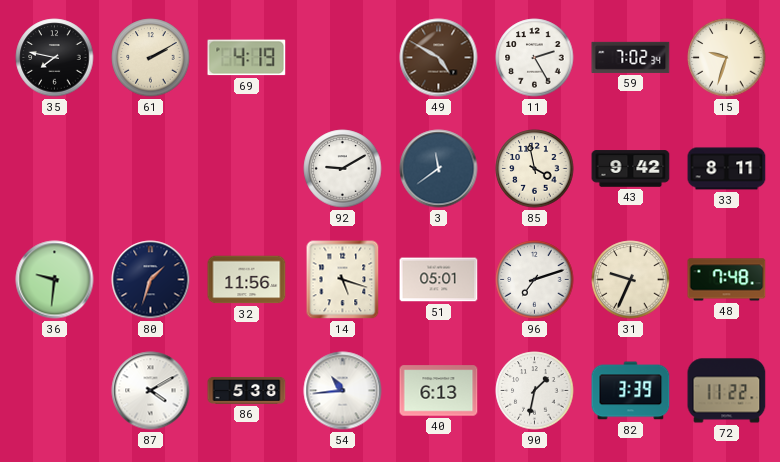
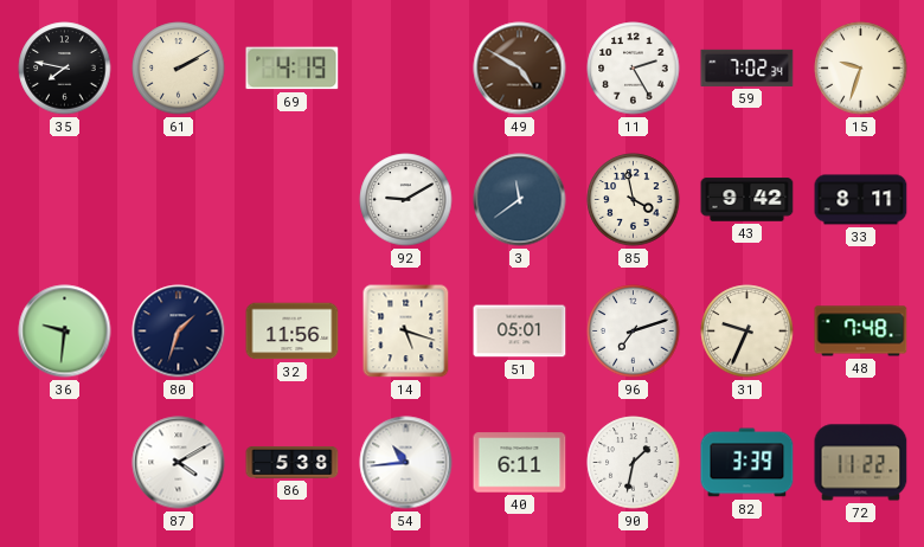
40: 6:13 -> 6:11 (520, 463)
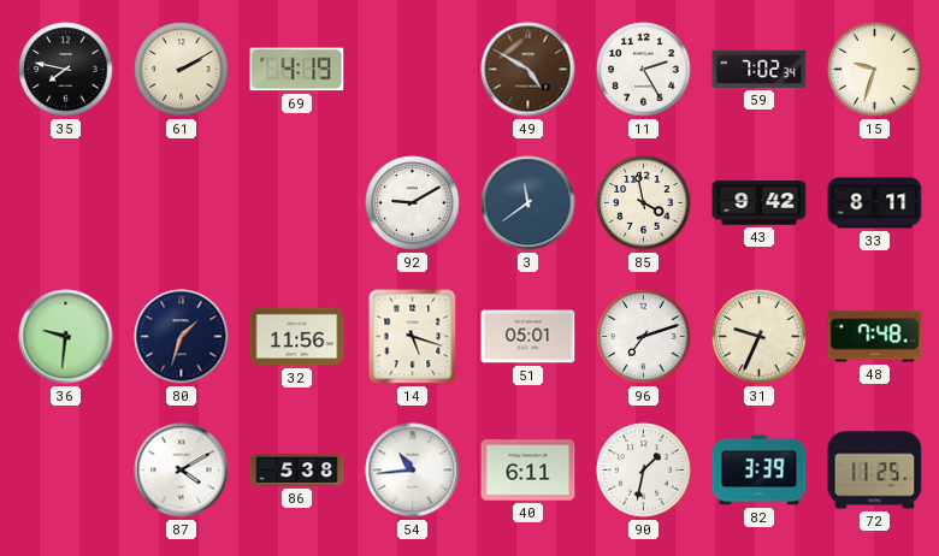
72: 11:22 -> 11:25 (875, 471)
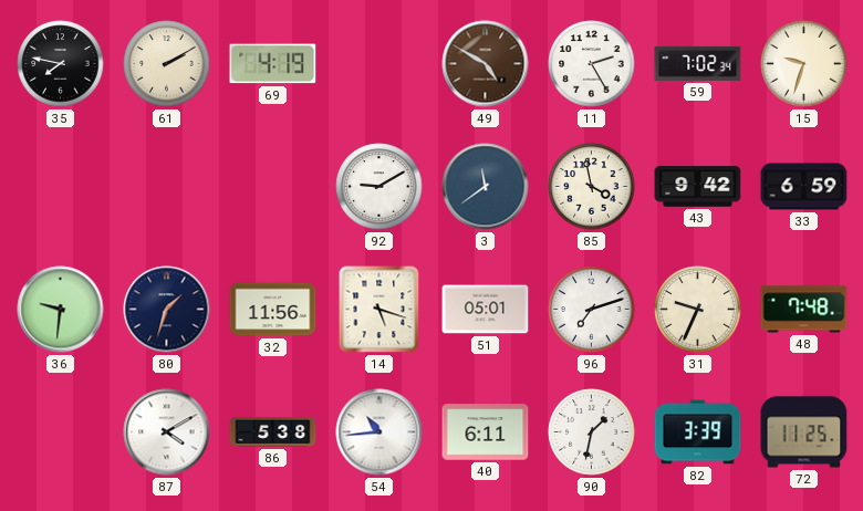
33: 8:11 -> 6:59 (804, 187)
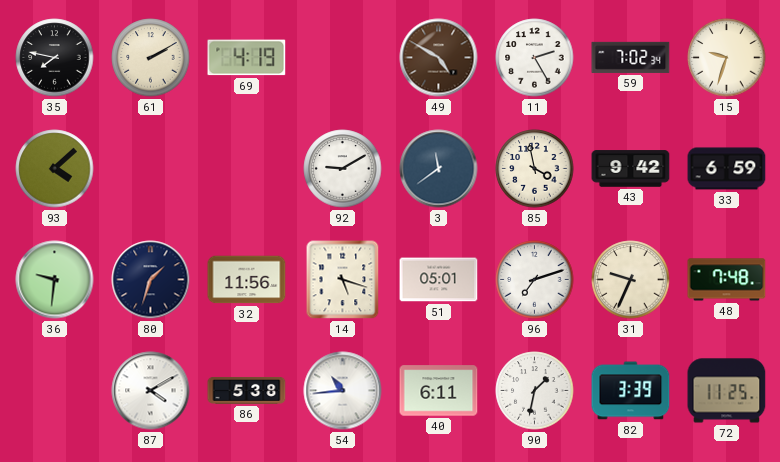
93: none -> 4:08 (55, 169)
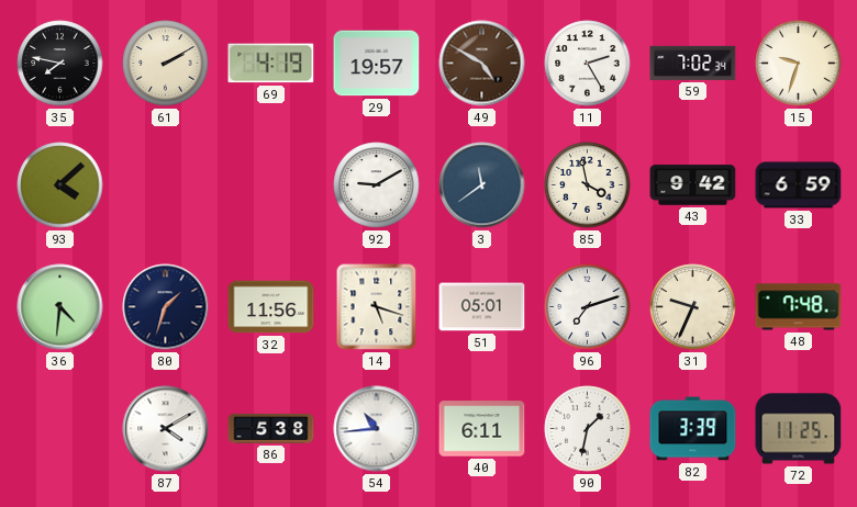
29: none -> 19:57 (377, 64)
36: 9:31 -> 4:31 (60, 307)
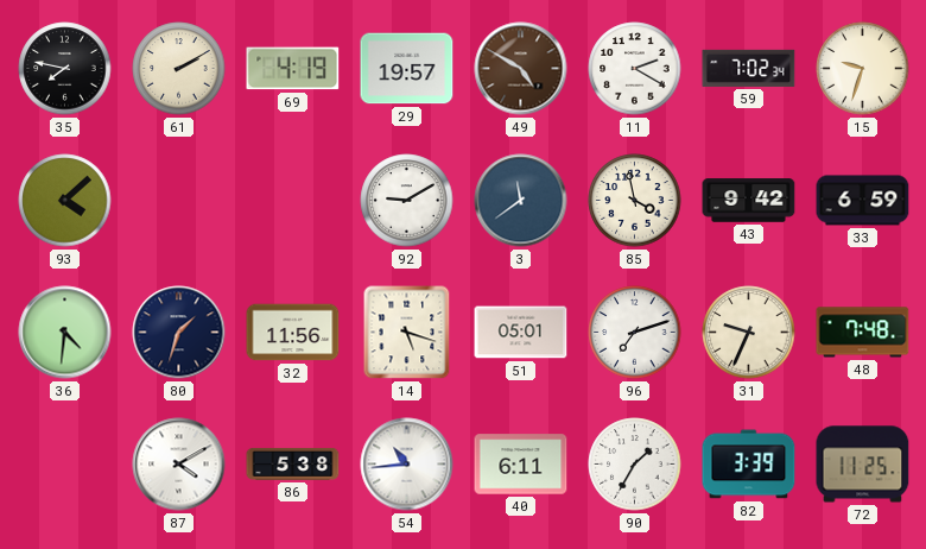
11: 2:25 -> 2:20 (635, 69)
90: 1:32 -> 1:35 (635, 465)
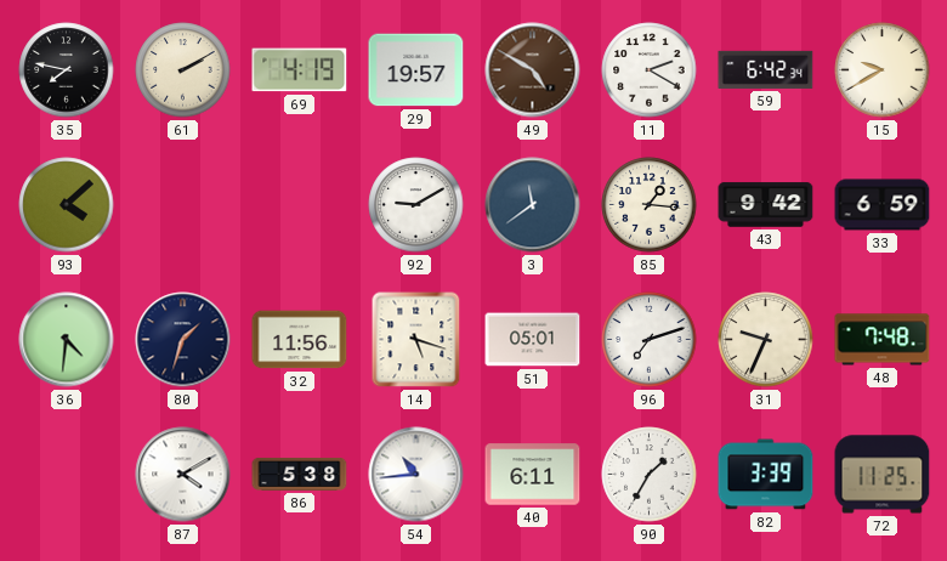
59: 7:02 -> 6:42 (766, 69)
15: 9:33 -> 9:40 (883, 70)
85: 3:58 -> 1:16 (650, 205)
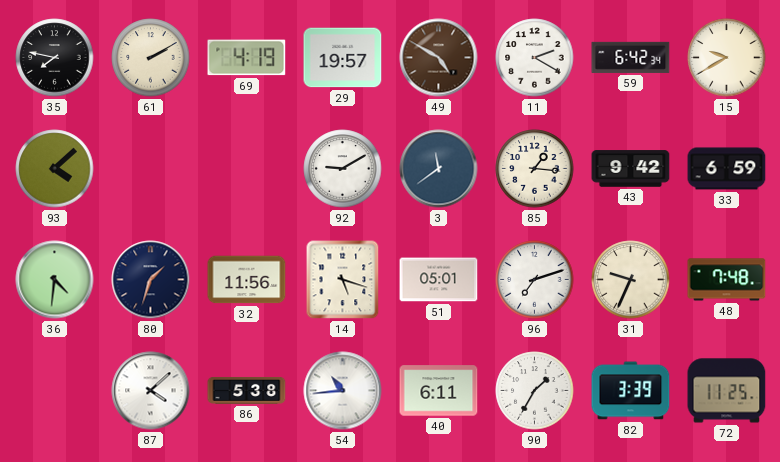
87: 4:10 -> 4:08 (151, 391)
